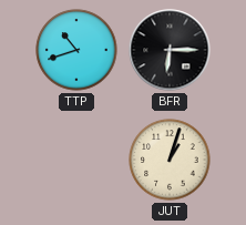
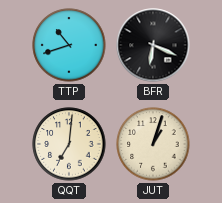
BFR: 6:15 -> 6:19 (153, 45)
QQT: none -> 7:01 (69, 144)
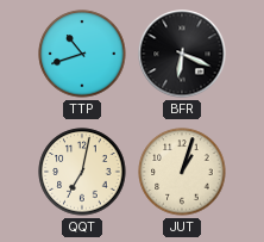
QQT: 7:01 -> 7:02 (82, 172)
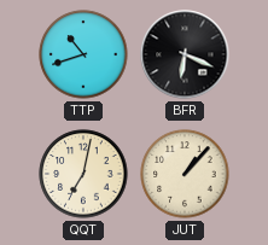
JUT: 1:03 -> 1:07 (185, 174)
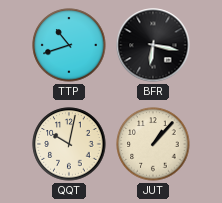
BFR: 6:19 -> 6:17 (153, 45)
QQT: 7:02 -> 10:02 (69, 144)
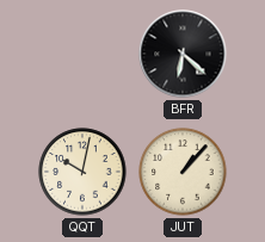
TTP: 10:42 -> none (69, 45)
BFR: 6:17 -> 6:22 (183, 54)
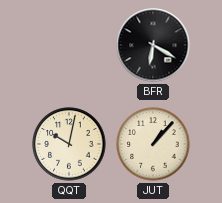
BFR: 6:22 -> 6:20 (153, 45)
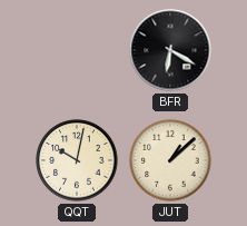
JUT: 1:07 -> 1:08 (170, 160)
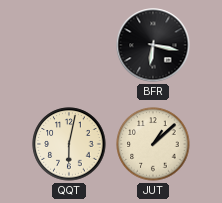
BFR: 6:20 -> 6:17 (153, 45)
QQT: 10:02 -> 6:02 (69, 144)
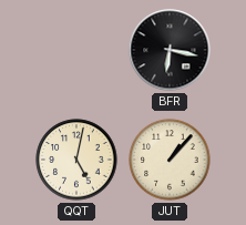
QQT: 6:02 -> 5:02 (76, 160)
JUT: 1:08 -> 1:07 (170, 160)
